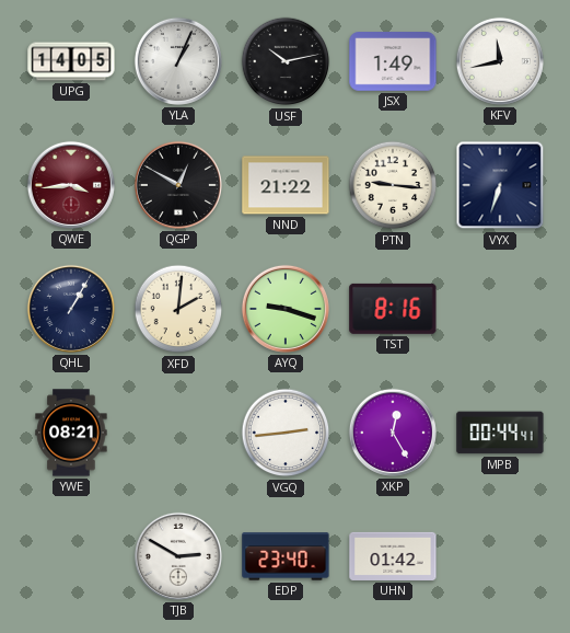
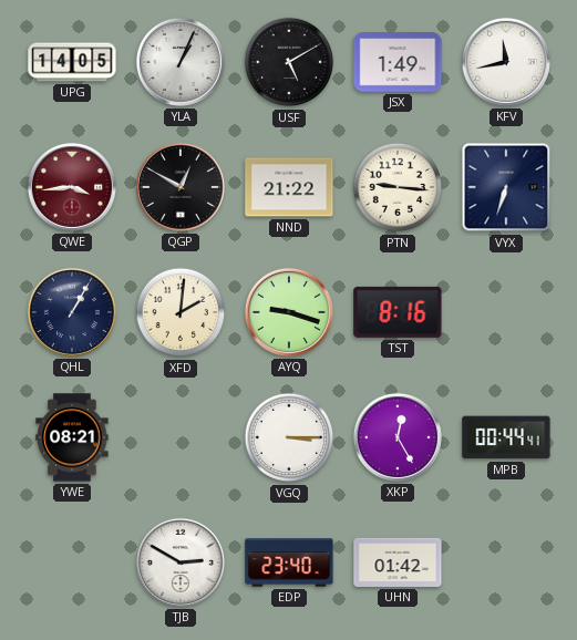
USF: 10:13 -> 5:10 (289, 62)
VGQ: 2:44 -> 3:15 (289, 437)
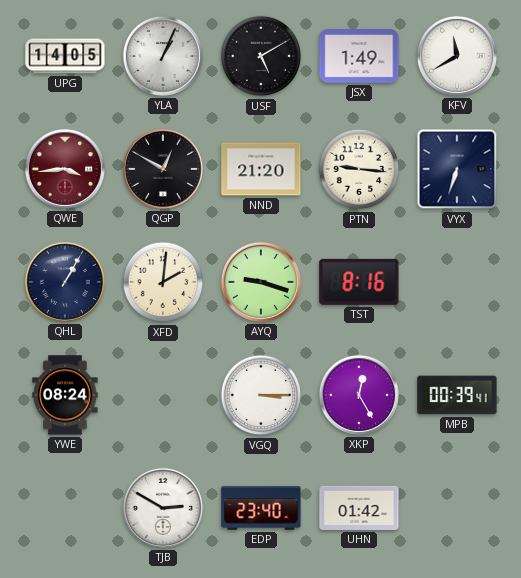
KFV: 11:43 -> 11:40 (457, 56)
NND: 21:22 -> 21:20 (261, 169)
YWE: 08:21 -> 08:24 (65, 395)
MPB: 00:44 -> 00:39 (457, 395)
